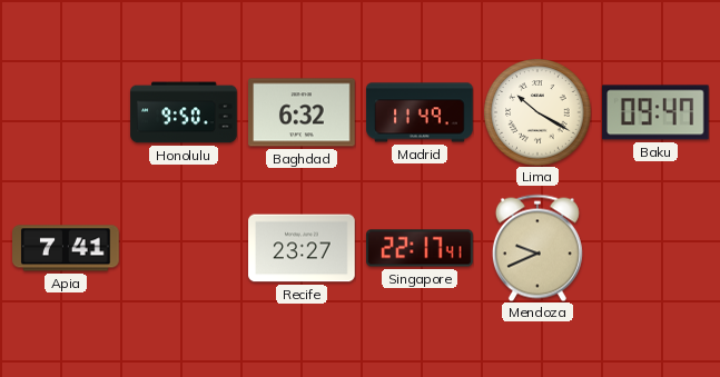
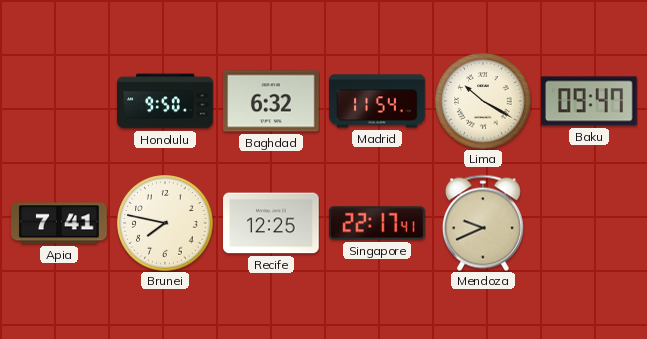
Madrid: 11:49 -> 11:54 (377, 101)
Brunei: none -> 7:47 (165, 223)
Recife: 23:27 -> 12:25 (271, 223)
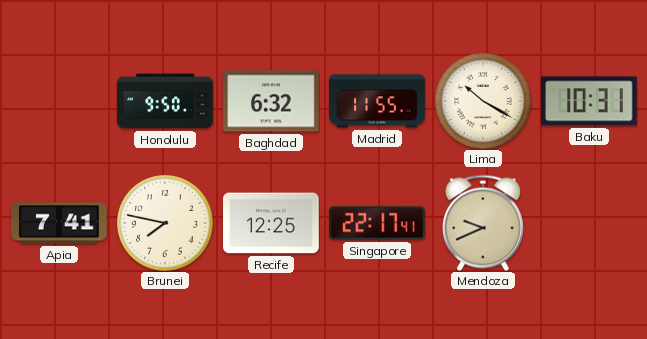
Madrid: 11:54 -> 11:55 (377, 101)
Baku: 09:47 -> 10:31 (590, 101)
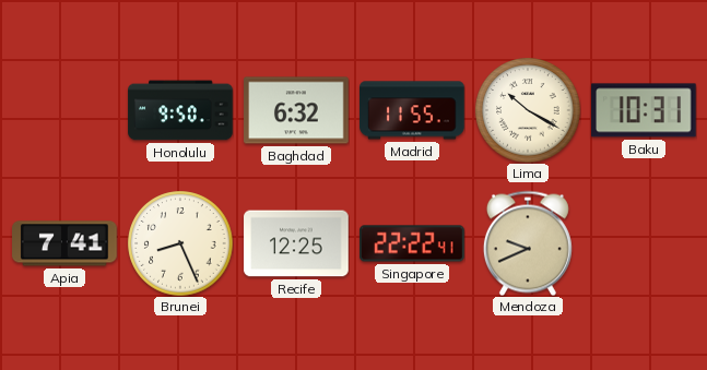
Brunei: 7:47 -> 8:26 (180, 243)
Singapore: 22:17 -> 22:22 (412, 243)
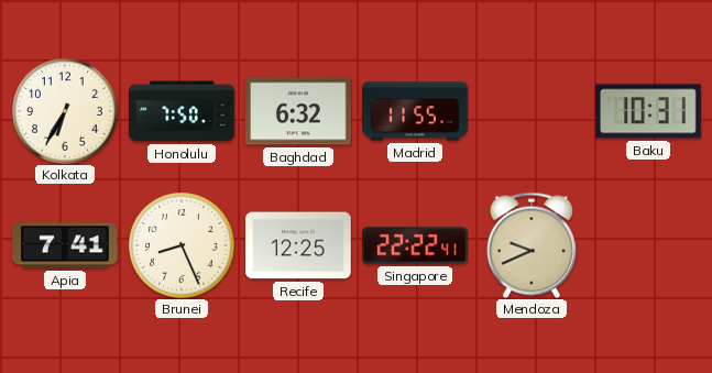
Kolkata: none -> 6:35 (65, 111)
Honolulu: 9:50 -> 7:50 (182, 111)
Lima: 10:20 -> none (528, 110)
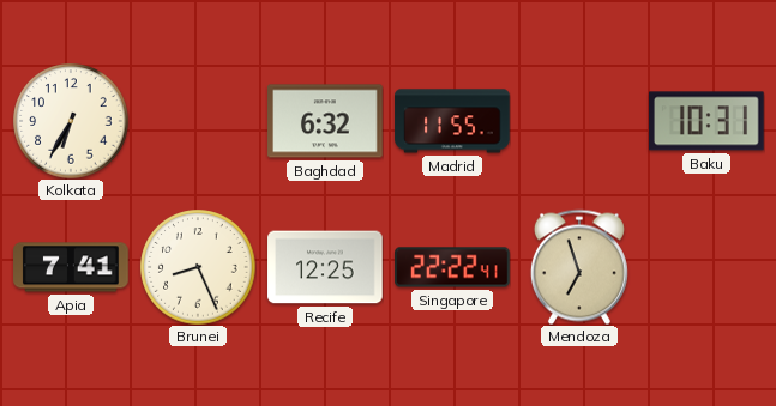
Honolulu: 7:50 -> none (182, 111)
Mendoza: 9:41 -> 6:57 (579, 267)
